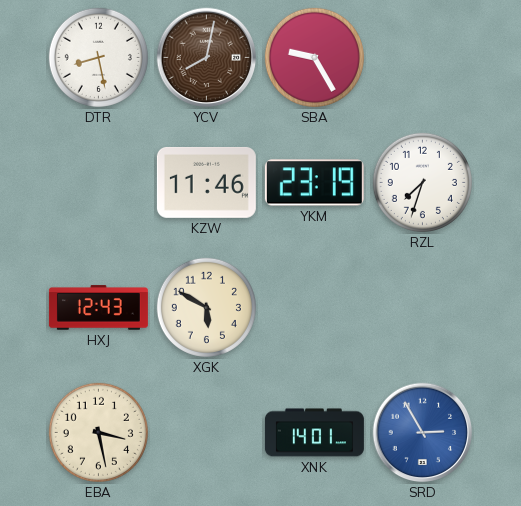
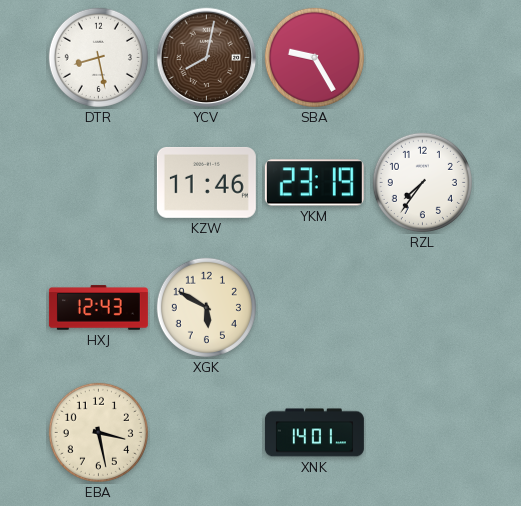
RZL: 7:33 -> 7:36 (422, 182)
SRD: 2:55 -> none (423, 433)
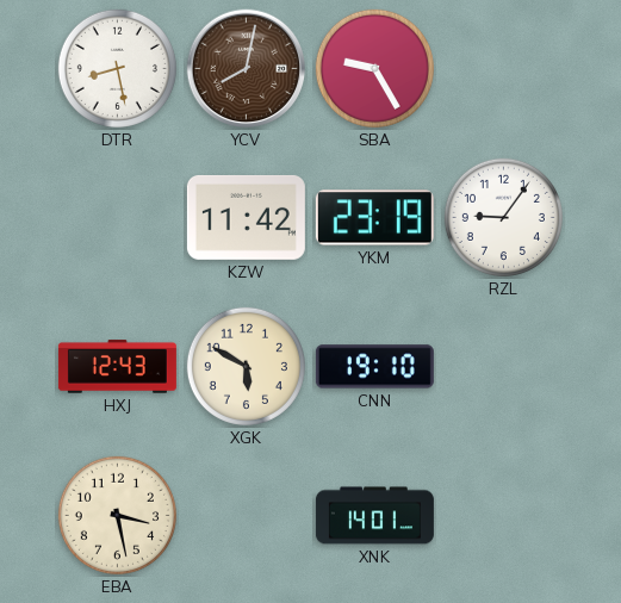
KZW: 11:46 -> 11:42 (246, 217)
RZL: 7:36 -> 9:06 (503, 217)
CNN: none -> 19:10 (374, 367)
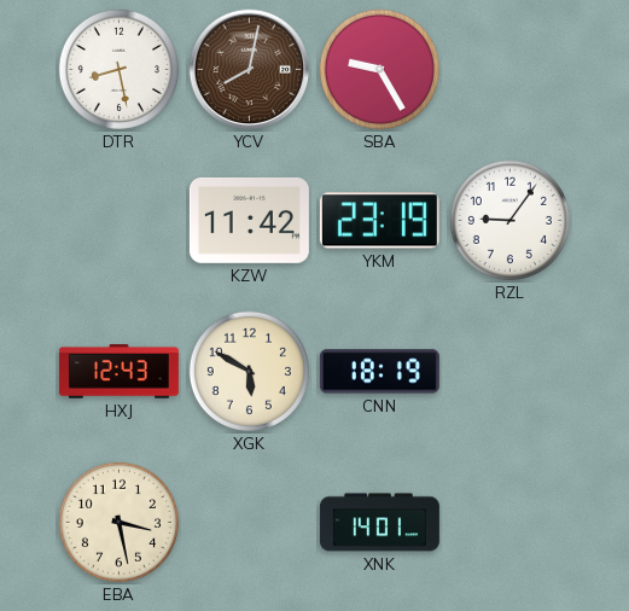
CNN: 19:10 -> 18:19 (379, 372)
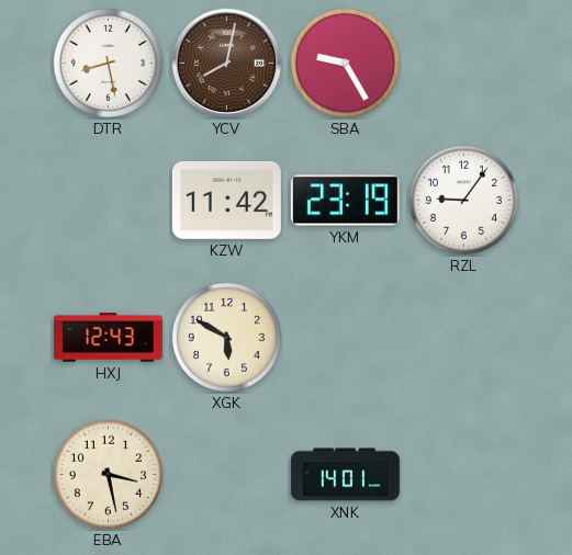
CNN: 18:19 -> none (379, 372)
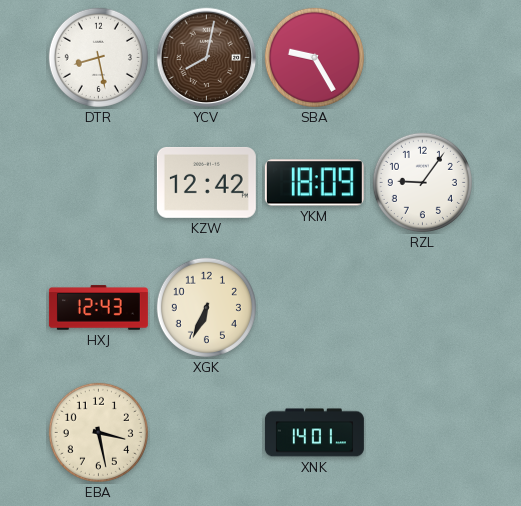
KZW: 11:42 -> 12:42 (206, 182)
YKM: 23:19 -> 18:09 (314, 183)
XGK: 5:50 -> 6:34 (206, 307)
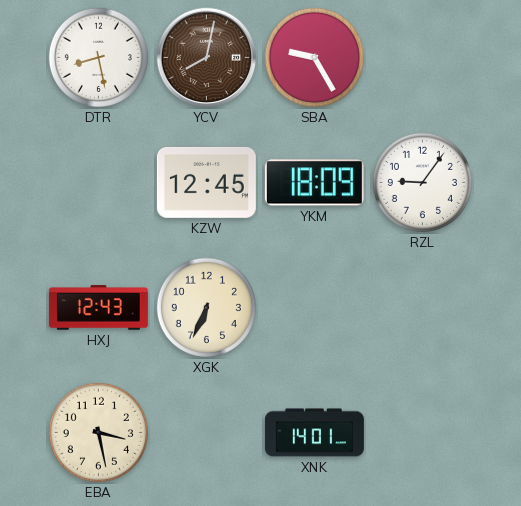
KZW: 12:42 -> 12:45 (206, 182)
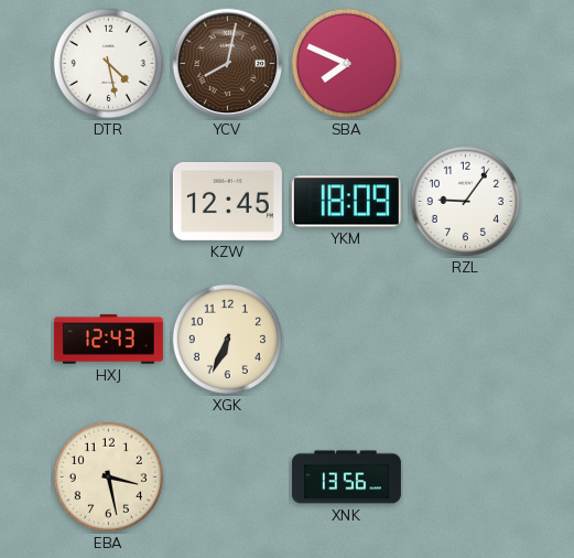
DTR: 8:28 -> 4:28 (108, 63)
SBA: 9:25 -> 7:49 (346, 63)
XNK: 14:01 -> 13:56 (346, 477)
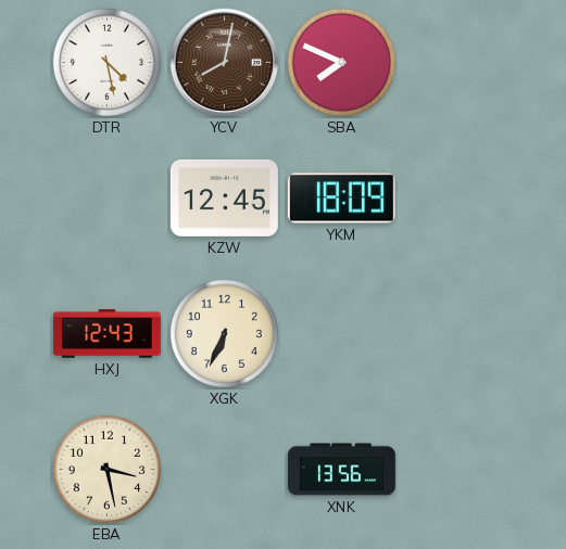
RZL: 9:06 -> none (465, 201)
